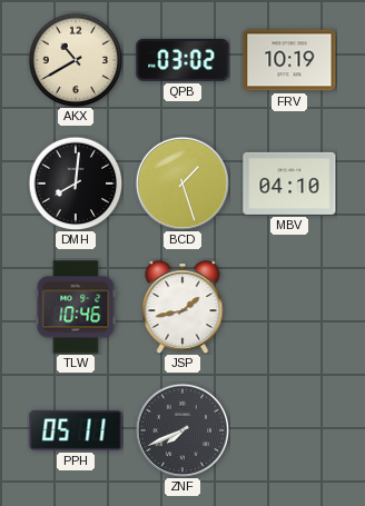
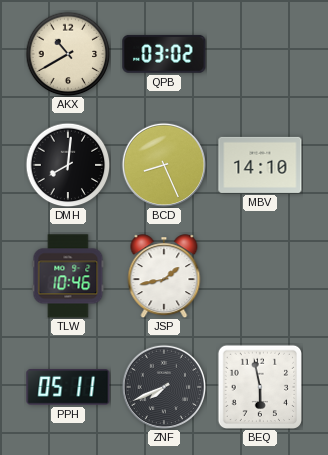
FRV: 10:19 -> none (289, 60)
BCD: 1:27 -> 8:26 (164, 165)
MBV: 04:10 -> 14:10 (260, 165)
BEQ: none -> 5:58 (260, 387)
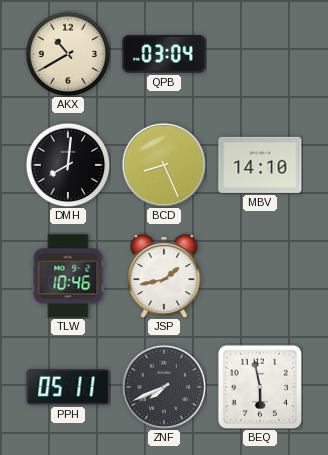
QPB: 03:02 -> 03:04 (164, 54)
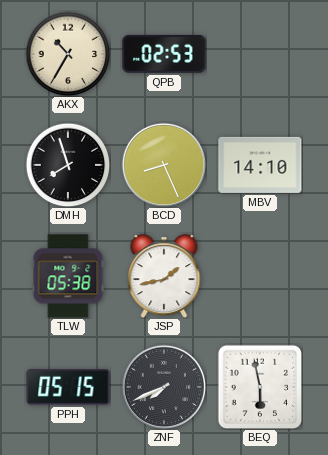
AKX: 10:40 -> 10:35 (68, 54)
QPB: 03:04 -> 02:53 (164, 54)
DMH: 8:01 -> 7:57 (68, 165)
TLW: 10:46 -> 05:38 (68, 276)
PPH: 05:11 -> 05:15 (68, 387)
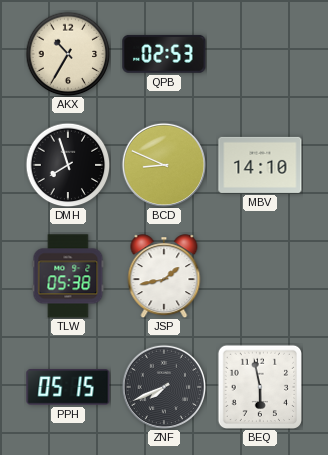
BCD: 8:26 -> 8:49 (164, 165)
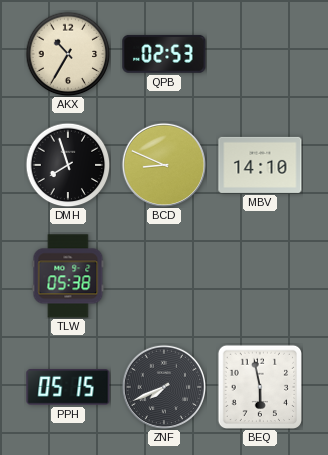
JSP: 1:43 -> none (164, 276)
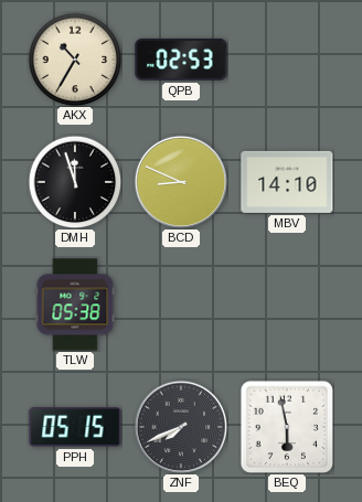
DMH: 7:57 -> 11:57 (75, 182)
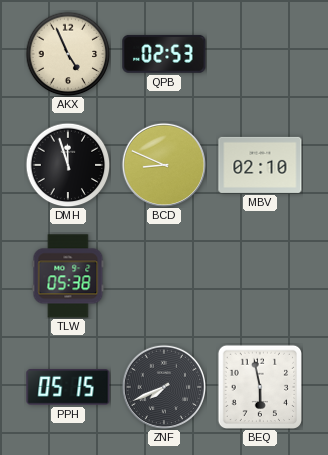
AKX: 10:35 -> 4:56 (68, 54)
MBV: 14:10 -> 02:10 (260, 165)
